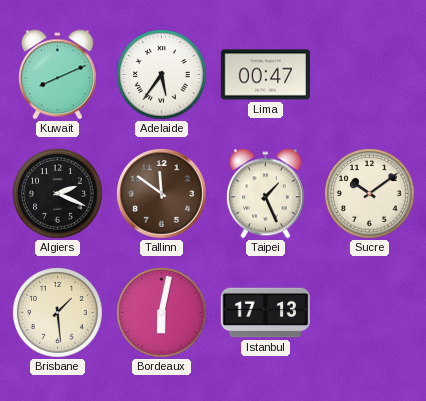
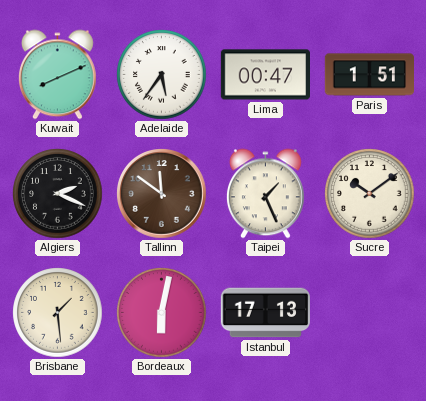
Paris: none -> 1:51 (369, 75)
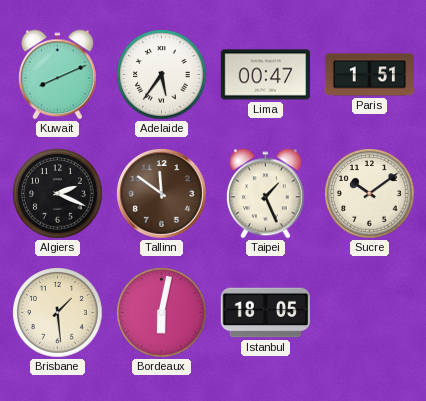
Istanbul: 17:13 -> 18:05 (265, 313)
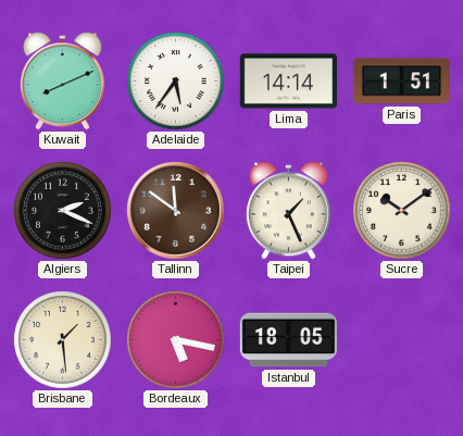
Lima: 00:47 -> 14:14 (288, 82)
Bordeaux: 6:02 -> 5:17 (176, 340)
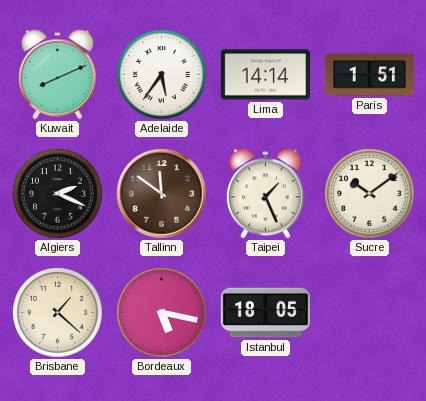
Brisbane: 1:29 -> 1:22 (58, 313)
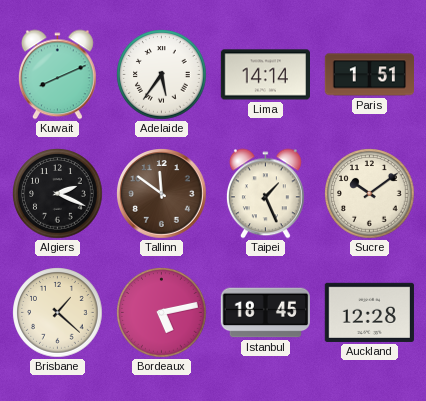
Bordeaux: 5:17 -> 5:13 (162, 313)
Istanbul: 18:05 -> 18:45 (265, 313)
Auckland: none -> 12:28 (369, 312)
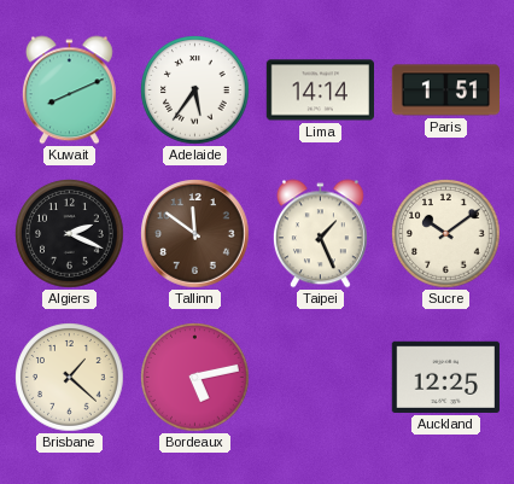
Istanbul: 18:45 -> none (265, 313)
Auckland: 12:28 -> 12:25 (445, 377)
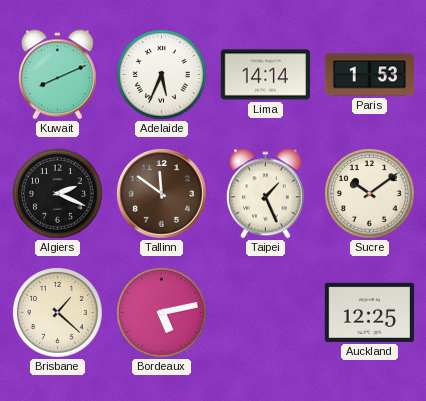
Adelaide: 5:36 -> 5:34 (162, 75)
Paris: 1:51 -> 1:53 (369, 75)
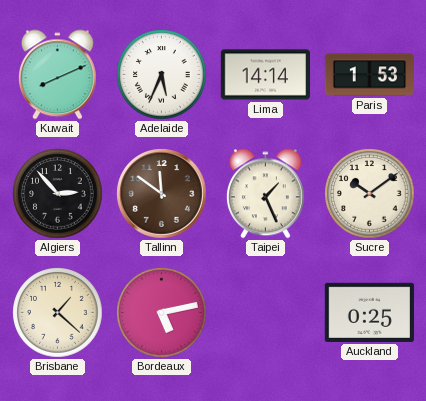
Algiers: 2:19 -> 2:53 (58, 194)
Auckland: 12:25 -> 0:25 (369, 312)
